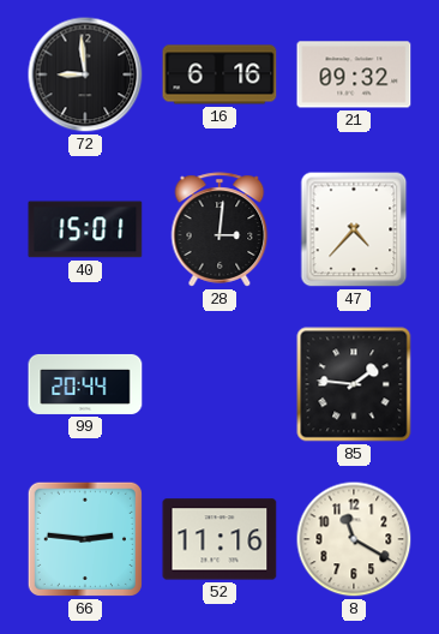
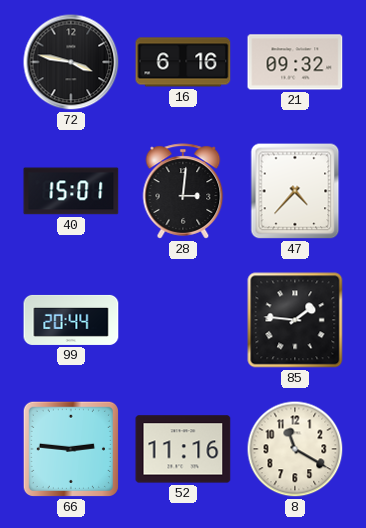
72: 8:59 -> 3:47 (71, 62)
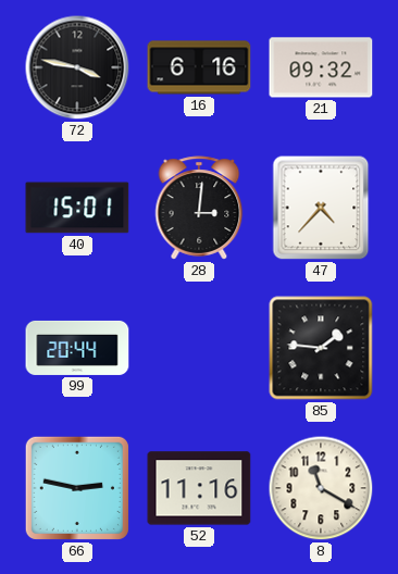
66: 2:46 -> 2:47 (77, 488)
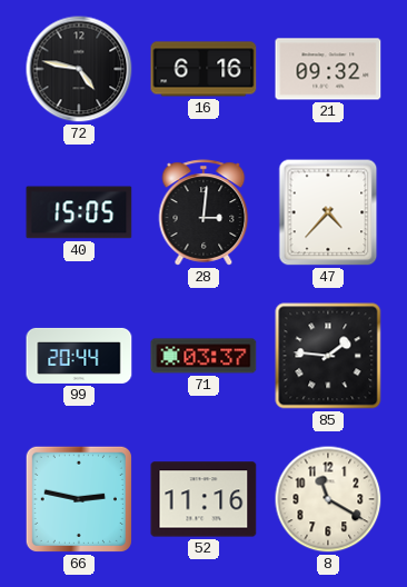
72: 3:47 -> 4:47 (79, 69)
40: 15:01 -> 15:05 (79, 212)
71: none -> 03:37 (203, 356)
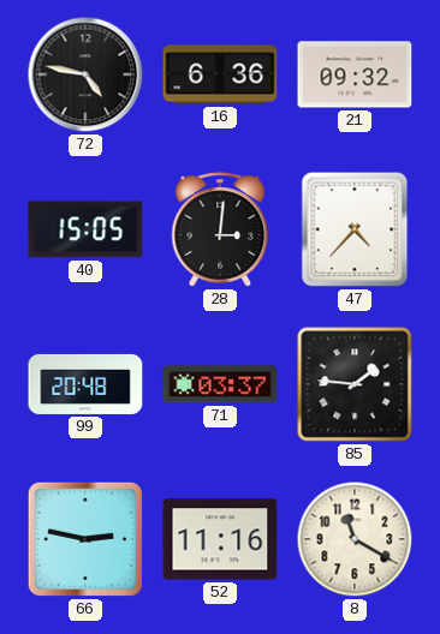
16: 6:16 -> 6:36 (220, 74)
99: 20:44 -> 20:48 (85, 384)
